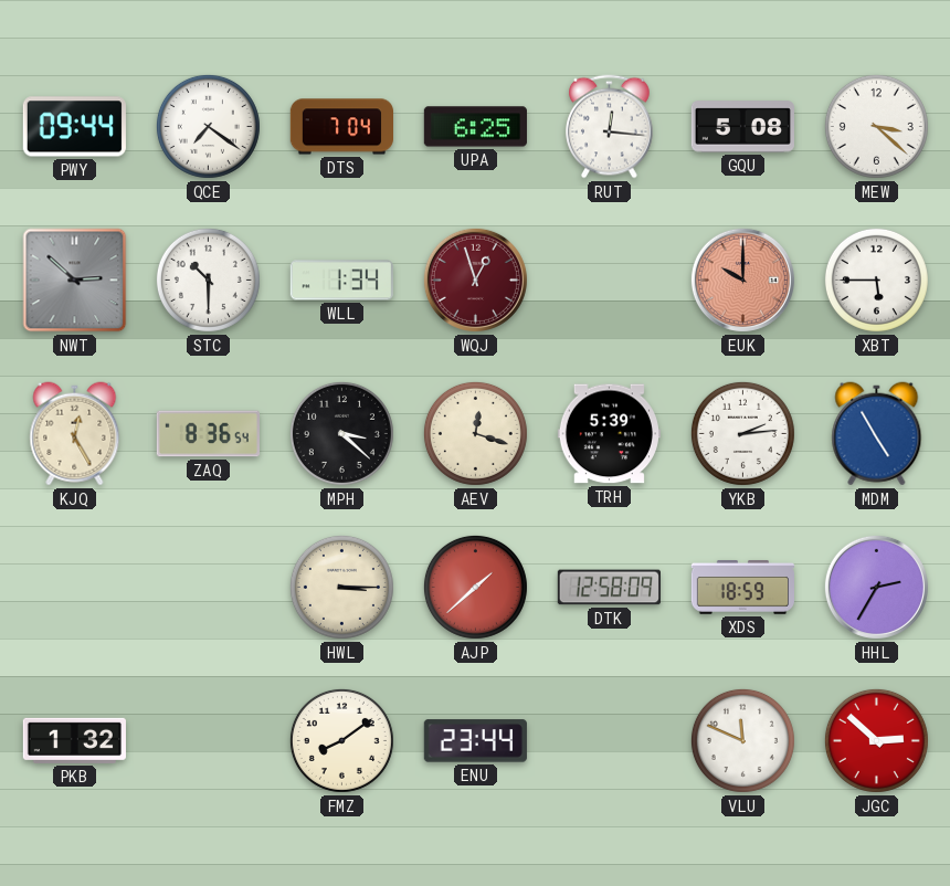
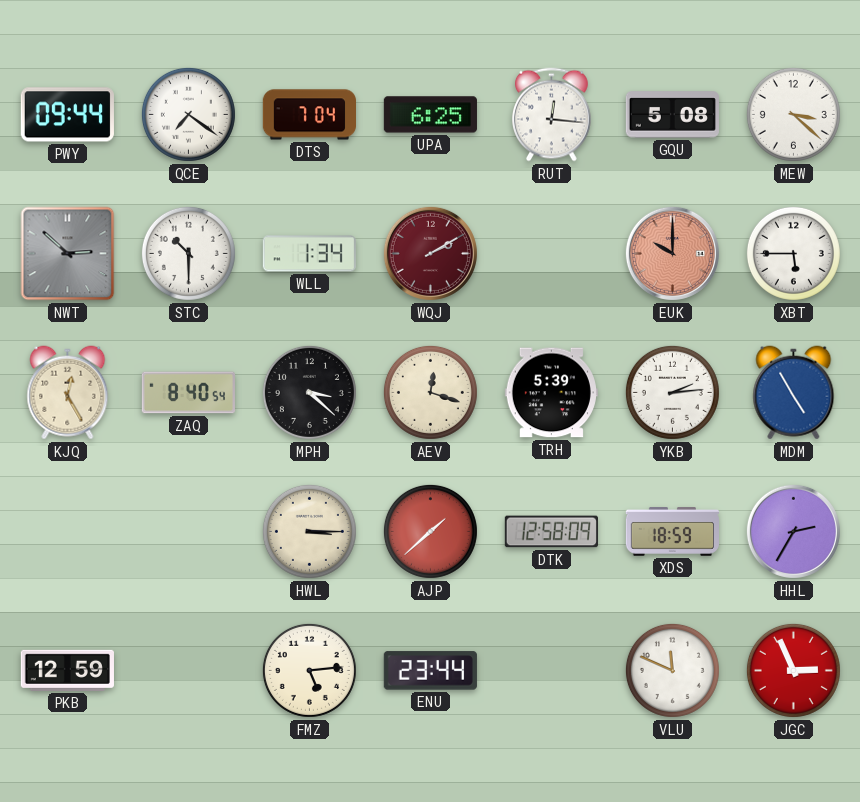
WQJ: 12:57 -> 2:10 (430, 253)
ZAQ: 8:36 -> 8:40 (188, 393)
PKB: 1:32 -> 12:59 (67, 670)
FMZ: 8:09 -> 5:14 (309, 670)
JGC: 2:52 -> 2:56 (793, 670)
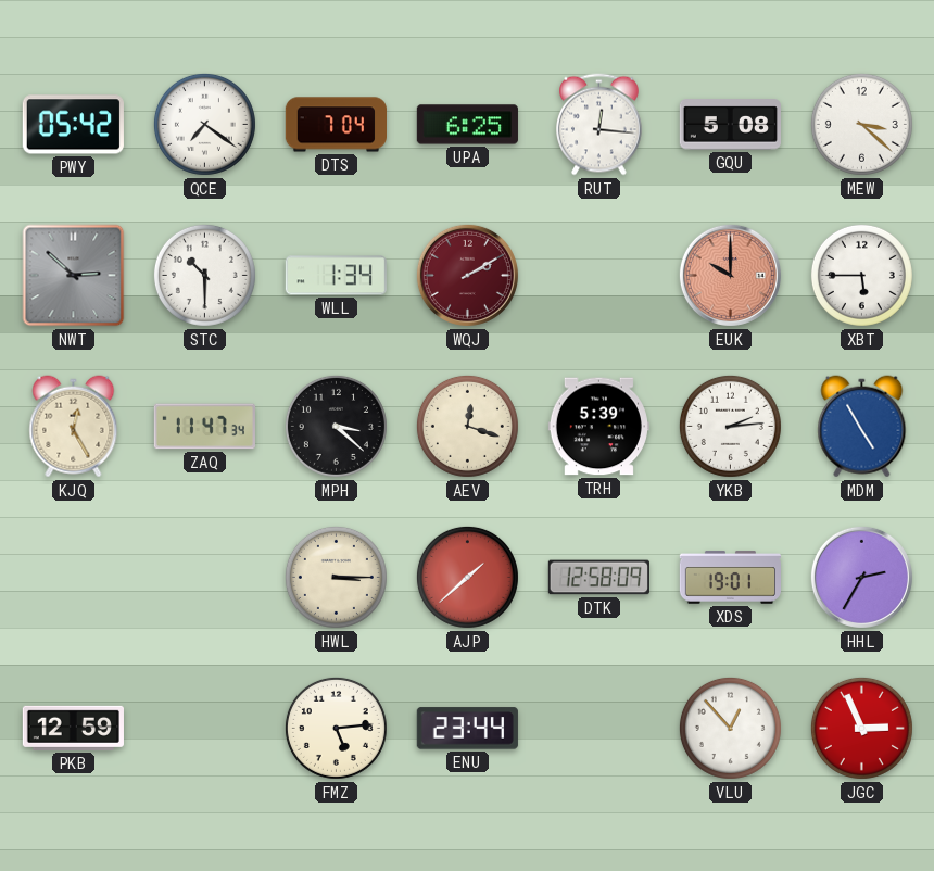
PWY: 09:44 -> 05:42 (73, 125)
ZAQ: 8:40 -> 11:47 (204, 427)
XDS: 18:59 -> 19:01 (730, 578)
VLU: 11:49 -> 12:53 (730, 728)
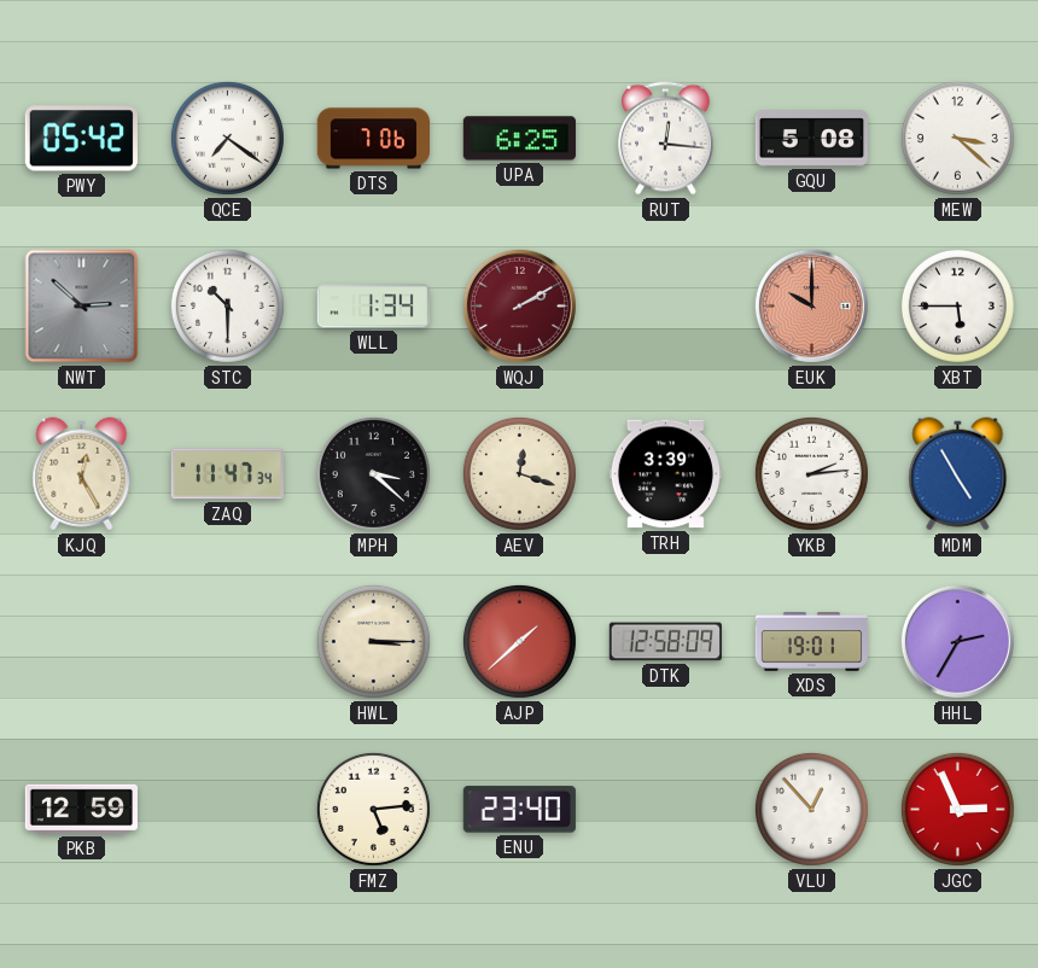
DTS: 7:04 -> 7:06 (373, 139)
TRH: 5:39 -> 3:39 (665, 474)
ENU: 23:44 -> 23:40 (519, 810)
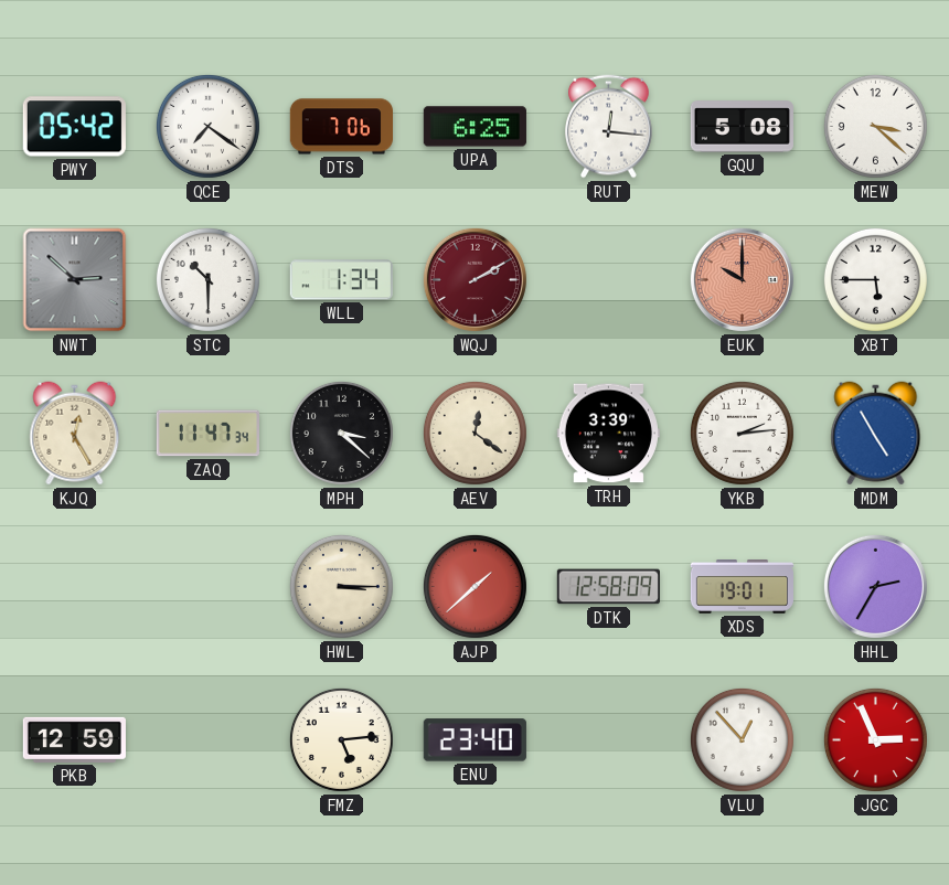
AEV: 12:18 -> 12:21 (474, 433)
